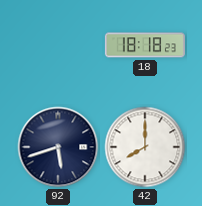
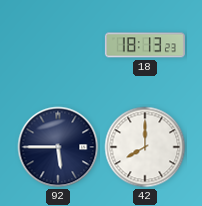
18: 18:18 -> 18:13 (145, 45)
92: 5:42 -> 5:45 (58, 147)
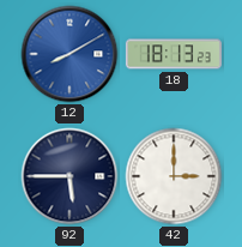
12: none -> 8:10 (69, 54)
42: 8:00 -> 3:00 (174, 176)
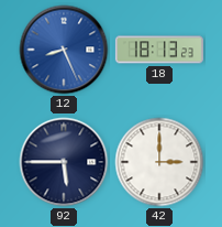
12: 8:10 -> 8:26 (64, 50)
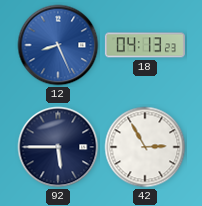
18: 18:13 -> 04:13 (145, 45)
42: 3:00 -> 2:55 (145, 147)
